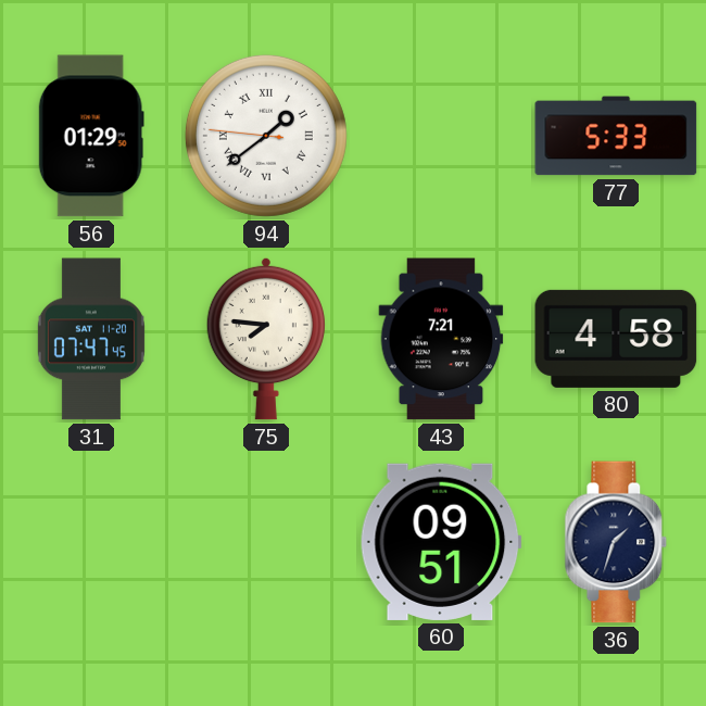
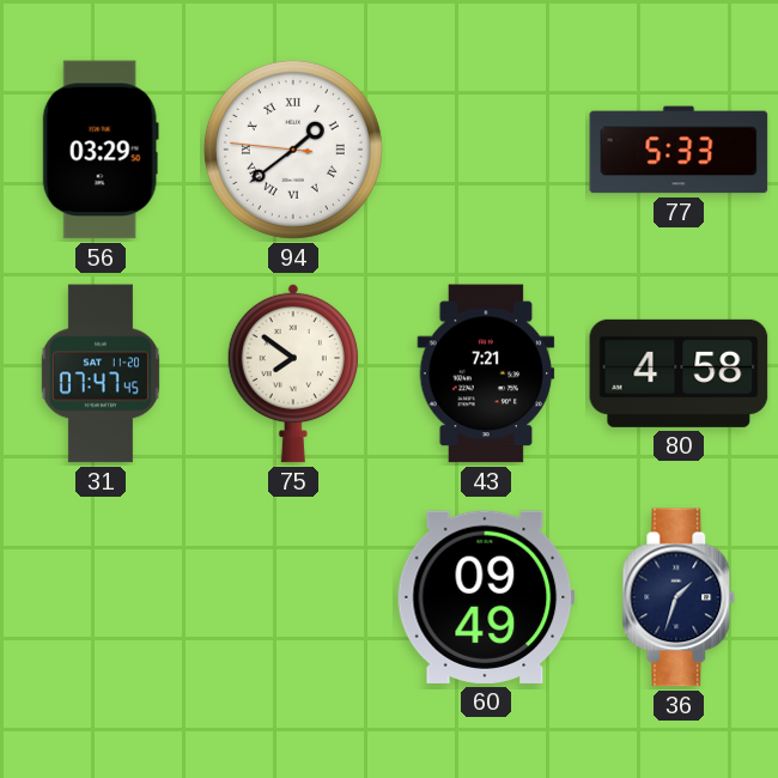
56: 01:29 -> 03:29 (101, 150)
75: 7:46 -> 7:51 (292, 373)
60: 09:51 -> 09:49 (486, 597)
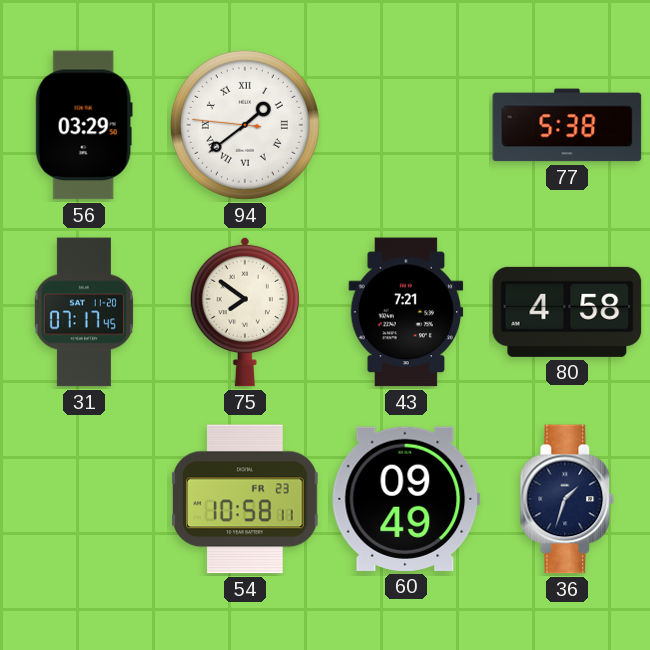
77: 5:33 -> 5:38 (567, 125)
31: 07:47 -> 07:17 (84, 312)
54: none -> 10:58 (246, 499)
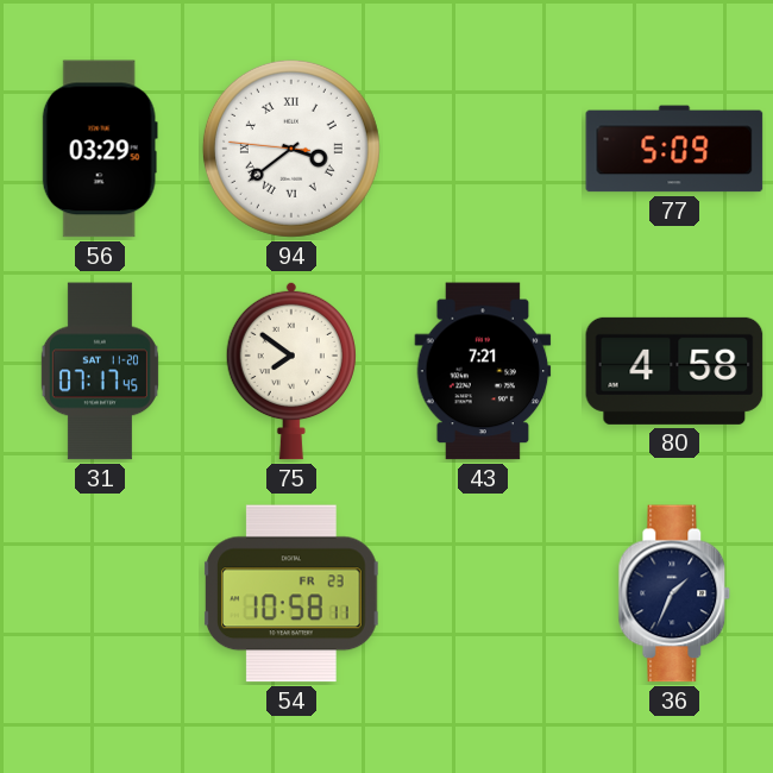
94: 1:38 -> 3:38 (291, 149)
77: 5:38 -> 5:09 (674, 149)
60: 09:49 -> none (406, 499)
36: 1:33 -> 1:34 (674, 593)
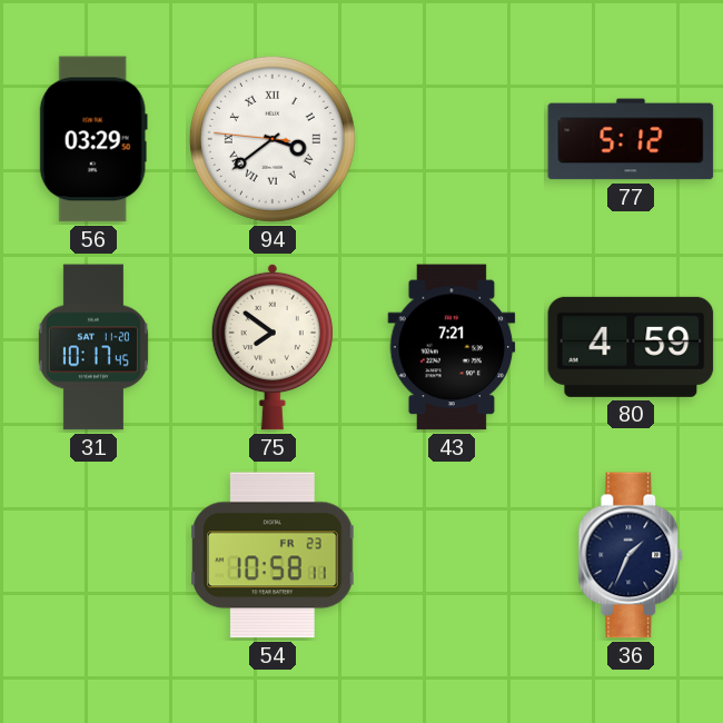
77: 5:09 -> 5:12 (631, 139)
31: 07:17 -> 10:17 (93, 347)
80: 4:58 -> 4:59 (631, 347)
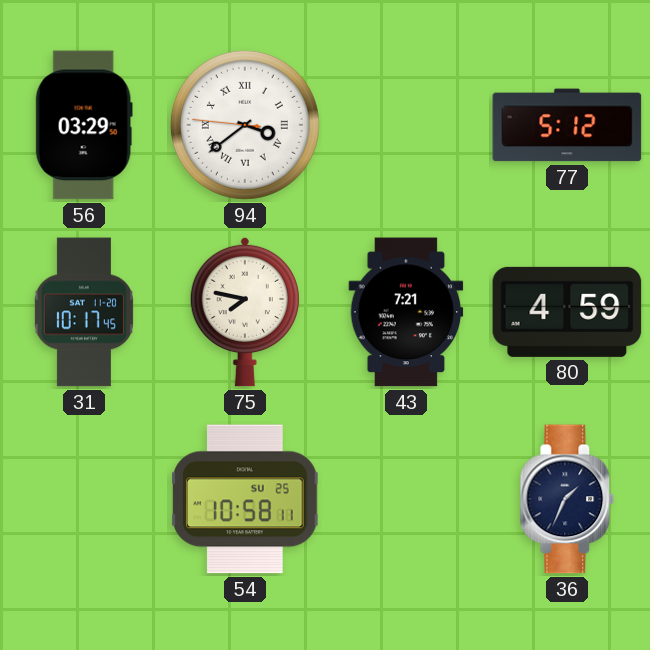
75: 7:51 -> 7:47 (244, 312)
54 date: FR 23 -> SU 25 (246, 499)
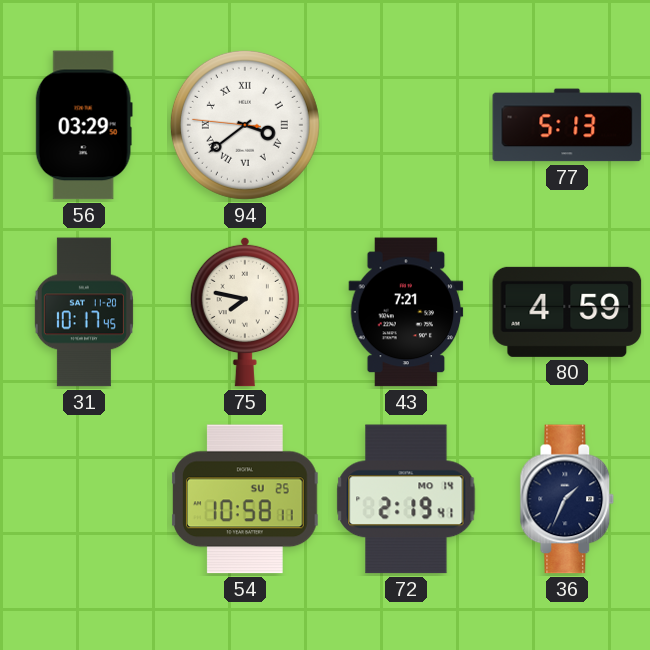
77: 5:12 -> 5:13 (567, 125)
72: none -> 2:19 (406, 499)
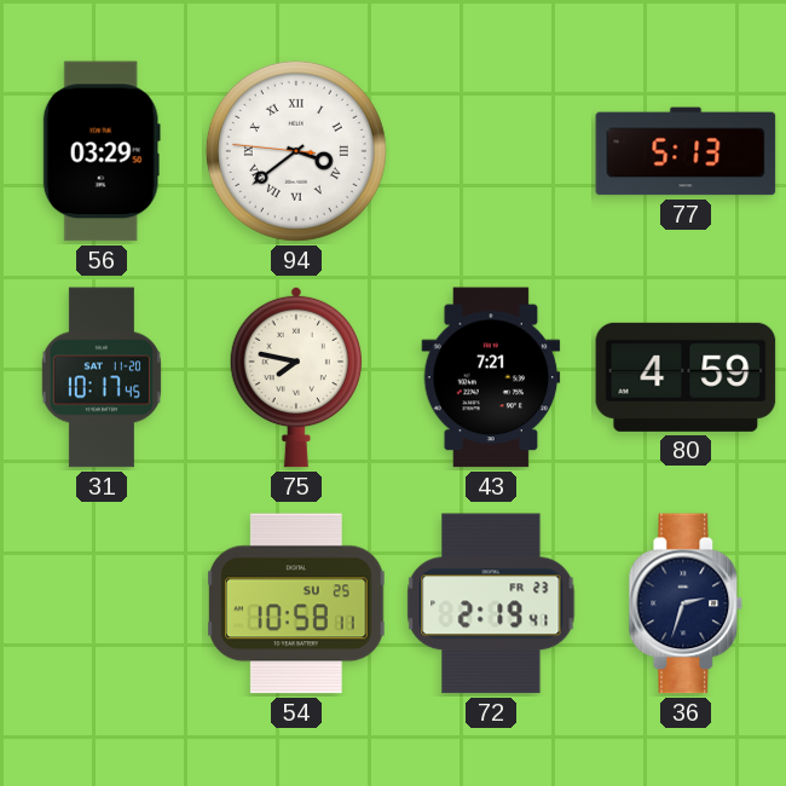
72 date: MO 14 -> FR 23 (491, 603)
36: 1:34 -> 2:33 (686, 603)
